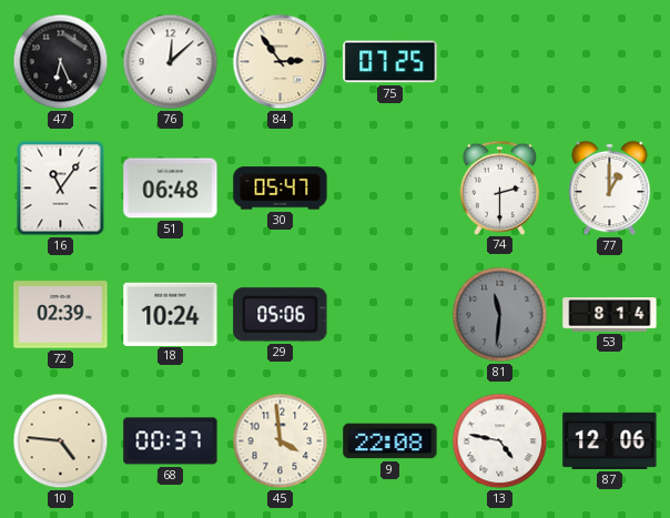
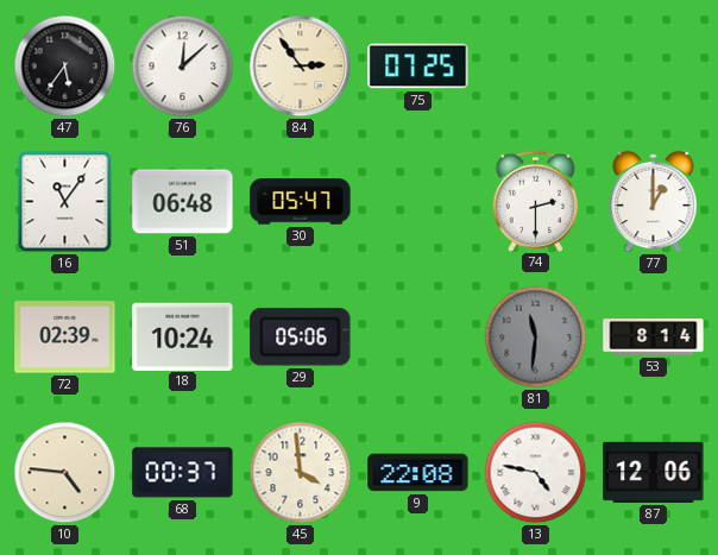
47: 6:26 -> 5:36 (65, 67)
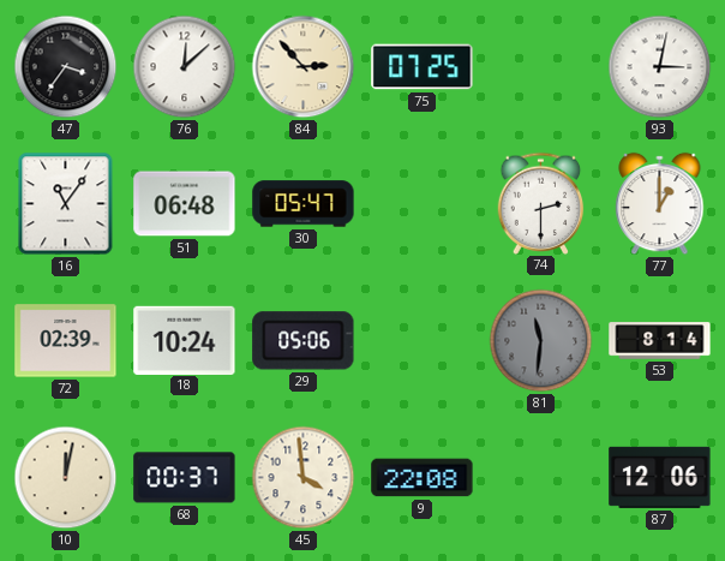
47: 5:36 -> 3:36 (66, 67)
84: 2:54 -> 2:53 (304, 67)
93: none -> 3:02 (660, 67)
10: 4:46 -> 12:02 (66, 478)
13: 4:47 -> none (536, 473)
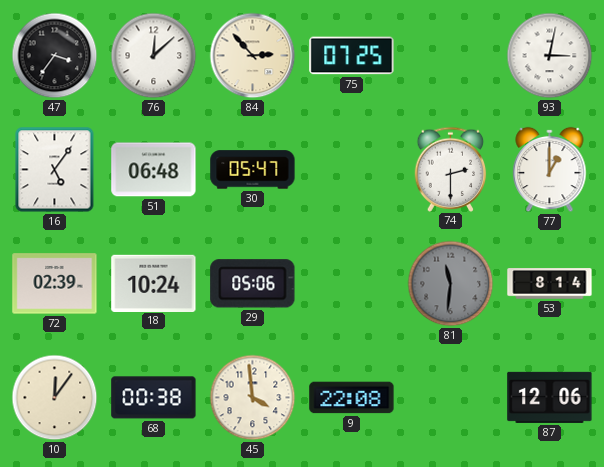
16: 11:06 -> 5:06 (55, 170)
10: 12:02 -> 12:06 (55, 398)
68: 00:37 -> 00:38 (154, 398)
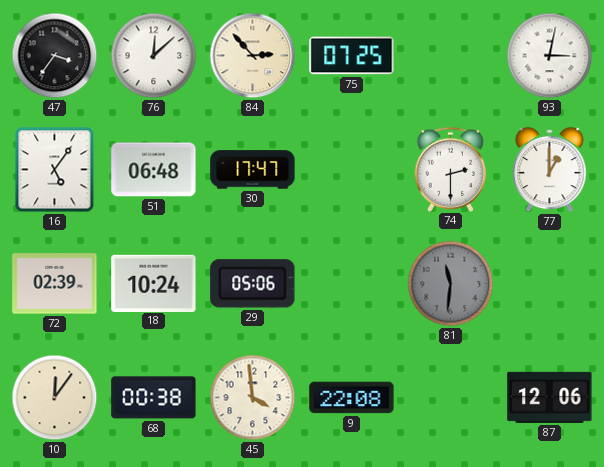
30: 05:47 -> 17:47 (253, 170)
53: 8:14 -> none (550, 284)
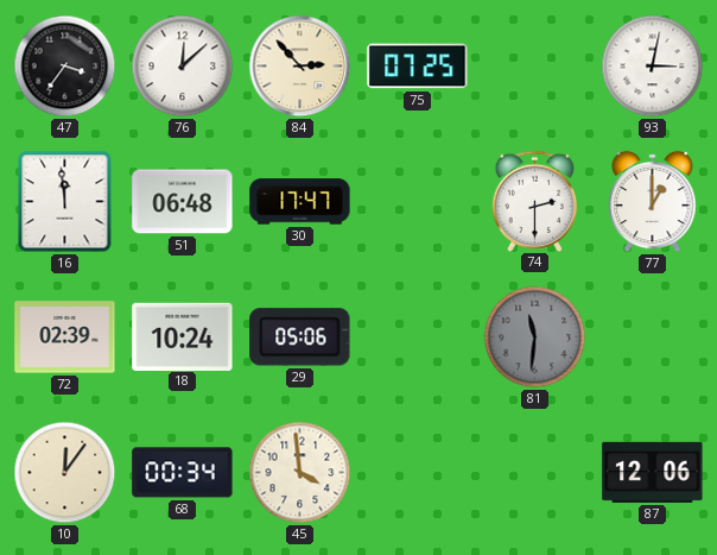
16: 5:06 -> 11:59 (65, 202)
68: 00:38 -> 00:34 (183, 473)
9: 22:08 -> none (352, 398)
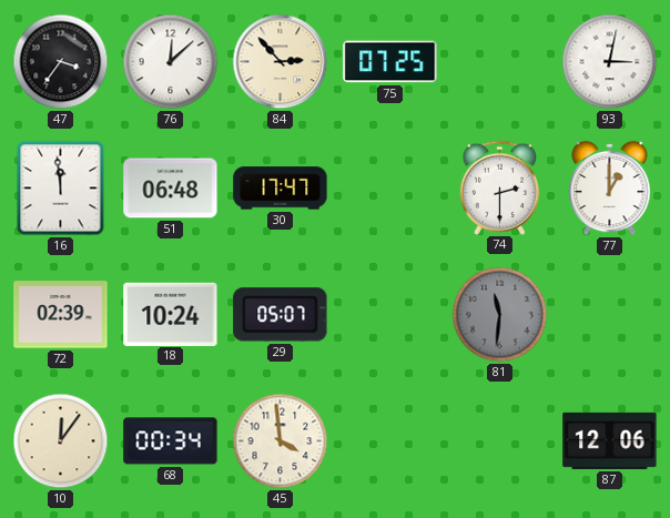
29: 05:06 -> 05:07 (281, 315)
